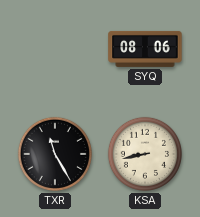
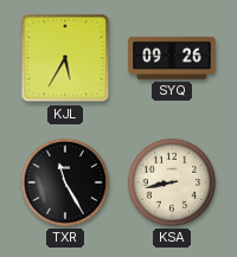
KJL: none -> 5:35 (65, 58)
SYQ: 08:06 -> 09:26 (172, 58)
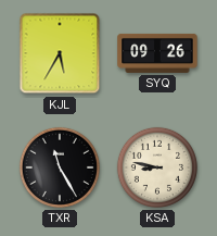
KSA: 8:43 -> 8:47 (157, 167)
